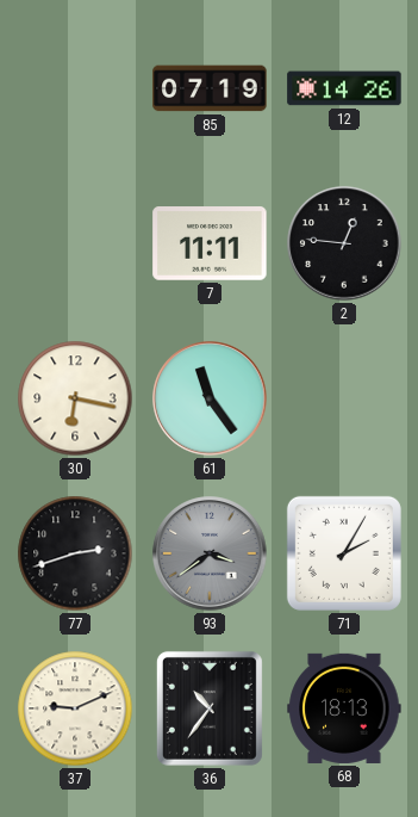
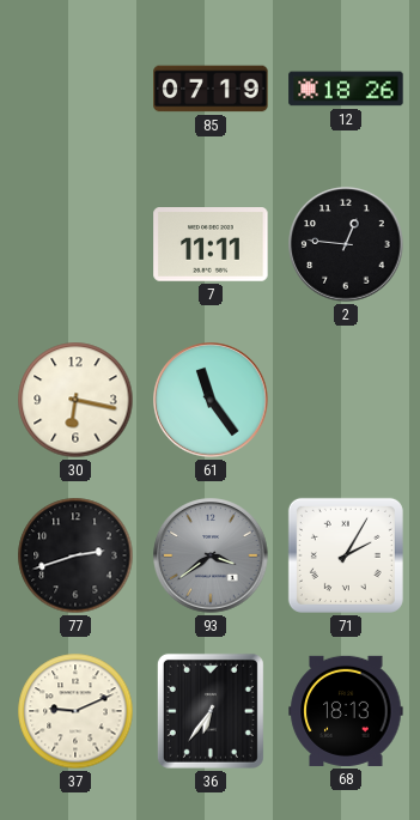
12: 14:26 -> 18:26 (346, 89)
36: 10:36 -> 6:36 (211, 711)
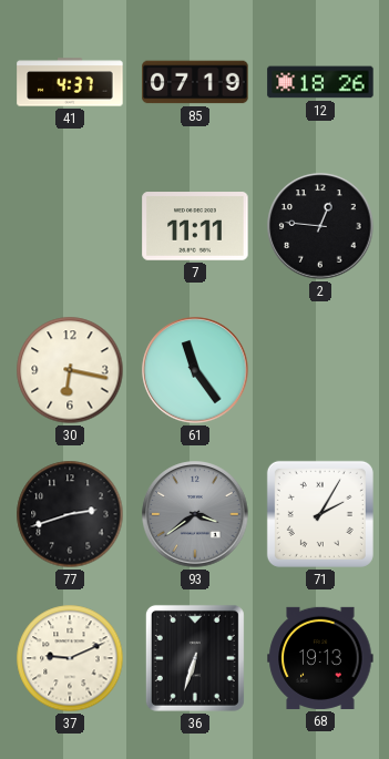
41: none -> 4:37 (70, 82)
36: 6:36 -> 6:33 (195, 658)
68: 18:13 -> 19:13 (320, 658)
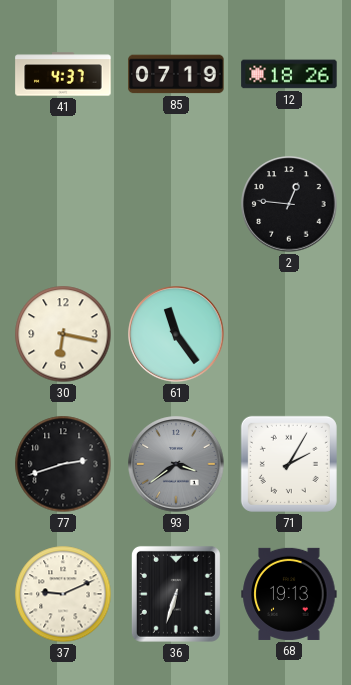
7: 11:11 -> none (195, 226)
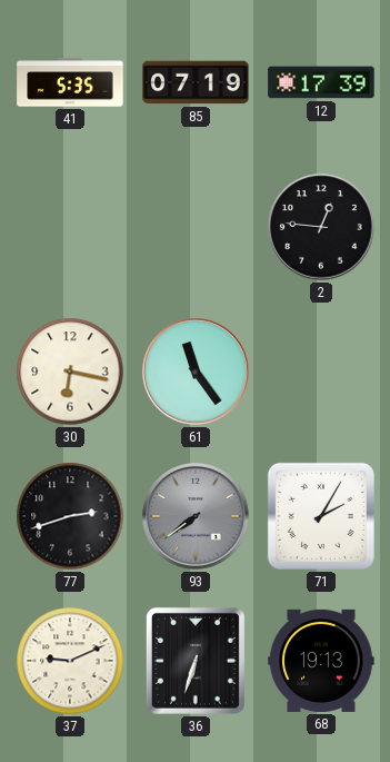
41: 4:37 -> 5:35 (70, 82)
12: 18:26 -> 17:39 (321, 82)
93: 3:39 -> 7:39 (196, 516)
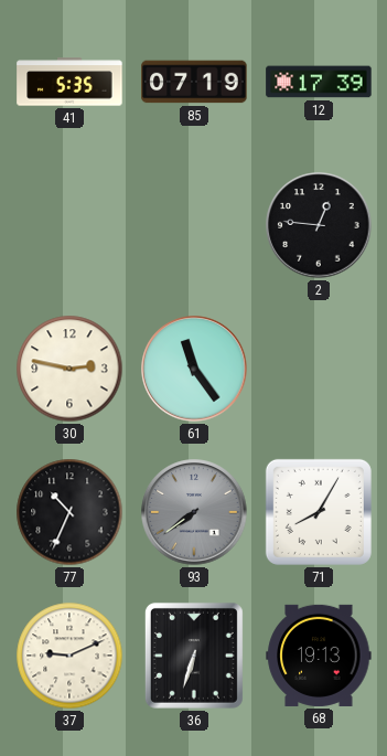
30: 6:17 -> 2:47 (69, 369)
77: 2:42 -> 10:34 (69, 512)
71: 2:05 -> 8:05 (319, 512)
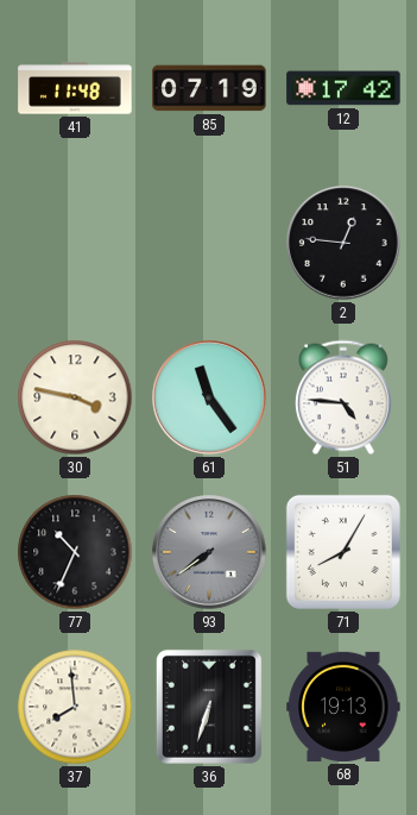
41: 5:35 -> 11:48 (75, 88)
12: 17:39 -> 17:42 (343, 88)
30: 2:47 -> 3:47 (75, 397)
51: none -> 4:46 (345, 397)
37: 9:11 -> 7:59 (75, 707)
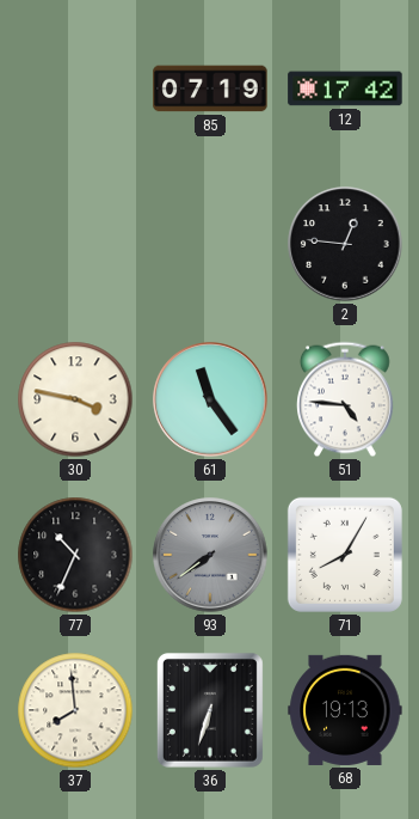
41: 11:48 -> none (75, 88)
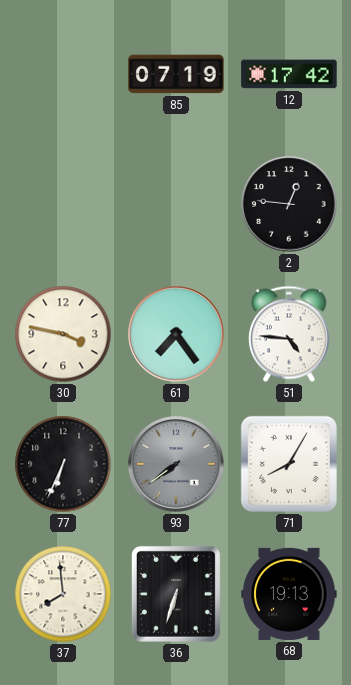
61: 11:24 -> 7:24 (176, 334)
77: 10:34 -> 6:34 (63, 464)
